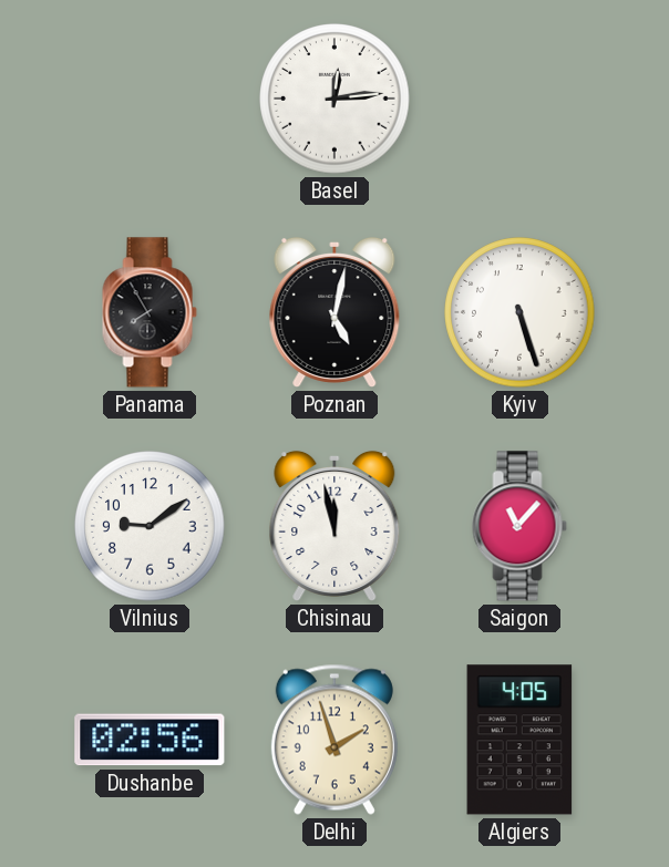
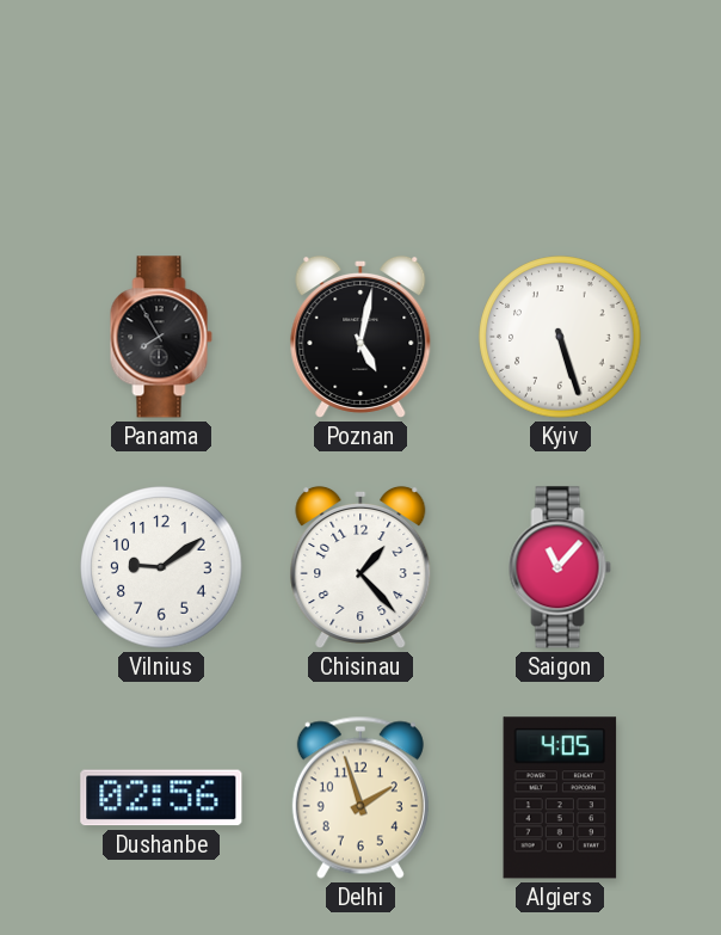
Basel: 12:14 -> none (334, 99)
Chisinau: 11:58 -> 1:23 (360, 567)
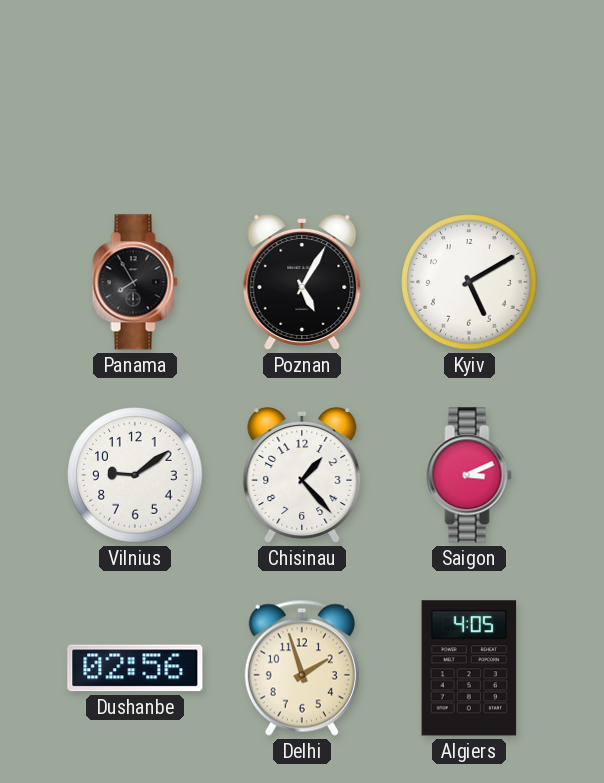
Poznan: 5:02 -> 5:05 (302, 282)
Kyiv: 5:27 -> 5:10 (469, 282)
Saigon: 11:07 -> 3:11 (469, 475)
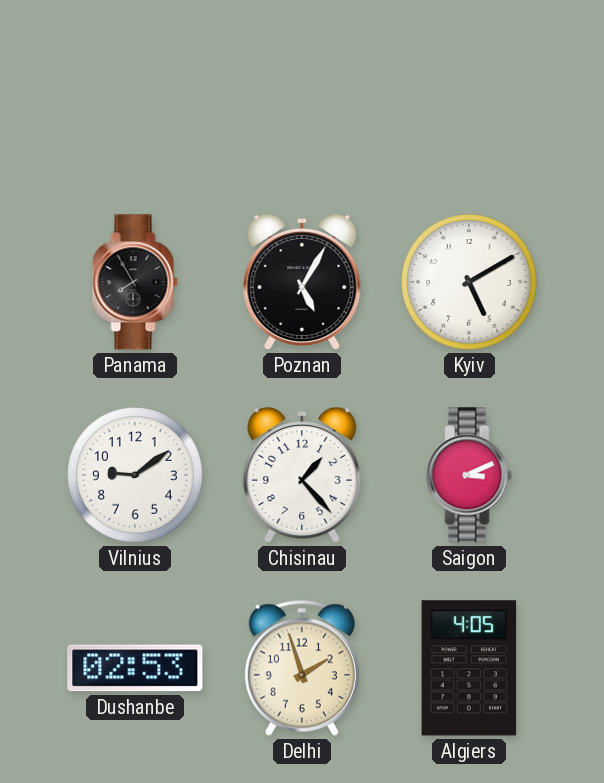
Dushanbe: 02:56 -> 02:53 (135, 668)
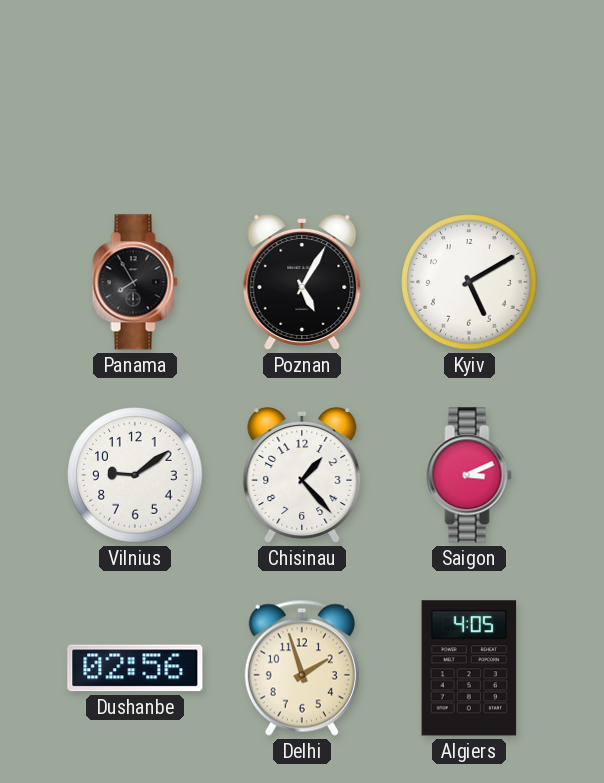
Dushanbe: 02:53 -> 02:56 (135, 668)
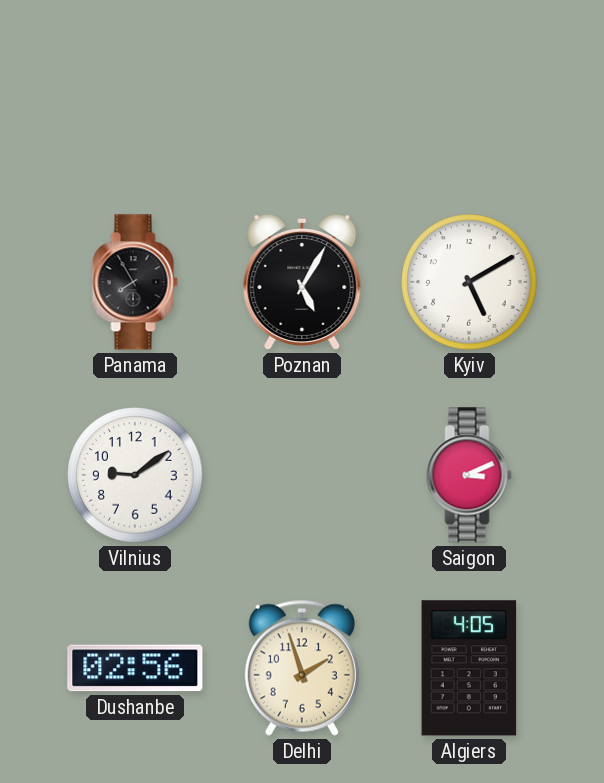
Chisinau: 1:23 -> none (302, 475)
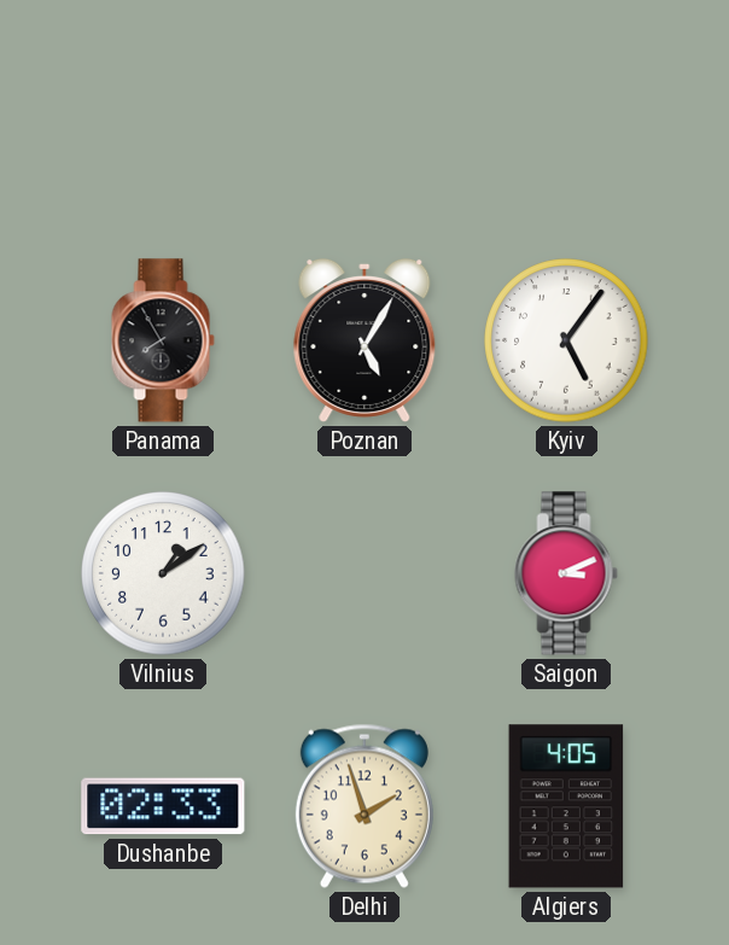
Kyiv: 5:10 -> 5:06 (566, 340)
Vilnius: 9:09 -> 1:09 (163, 573)
Dushanbe: 02:56 -> 02:33 (163, 806)
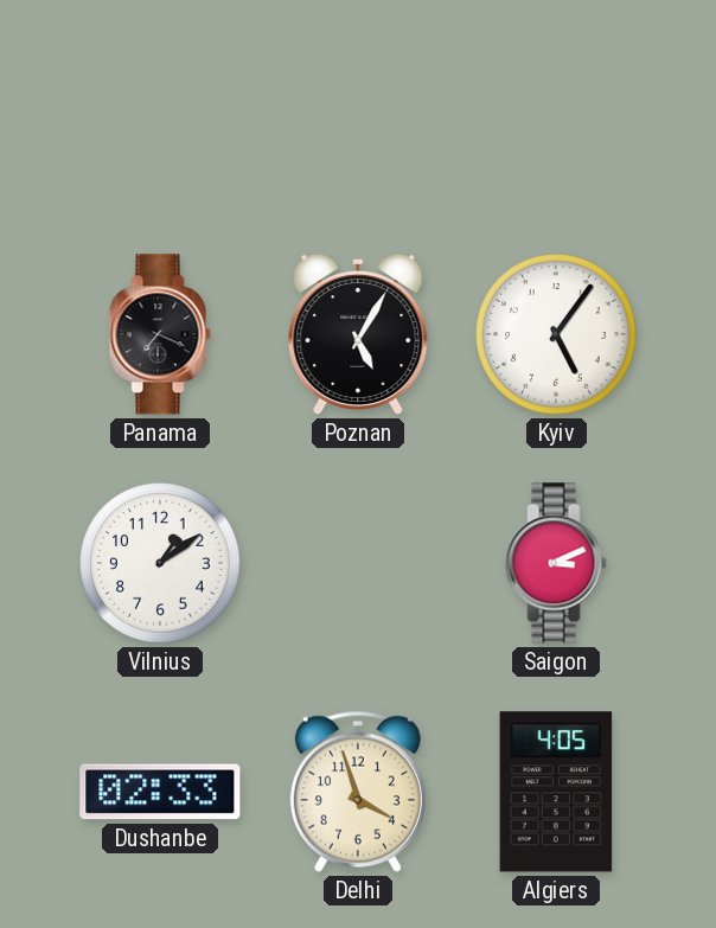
Panama: 7:55 -> 7:19 (160, 334)
Delhi: 1:57 -> 3:57 (358, 792)
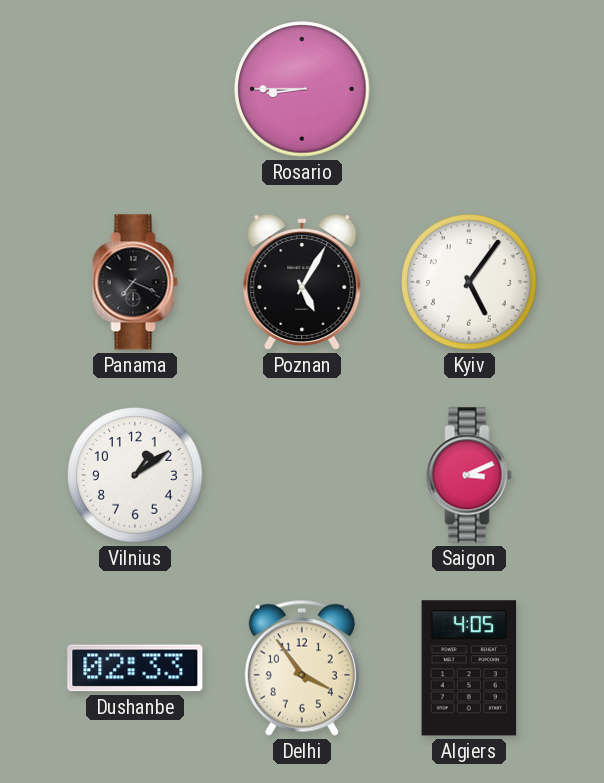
Rosario: none -> 8:45 (302, 89)
Delhi: 3:57 -> 3:54 (302, 668)
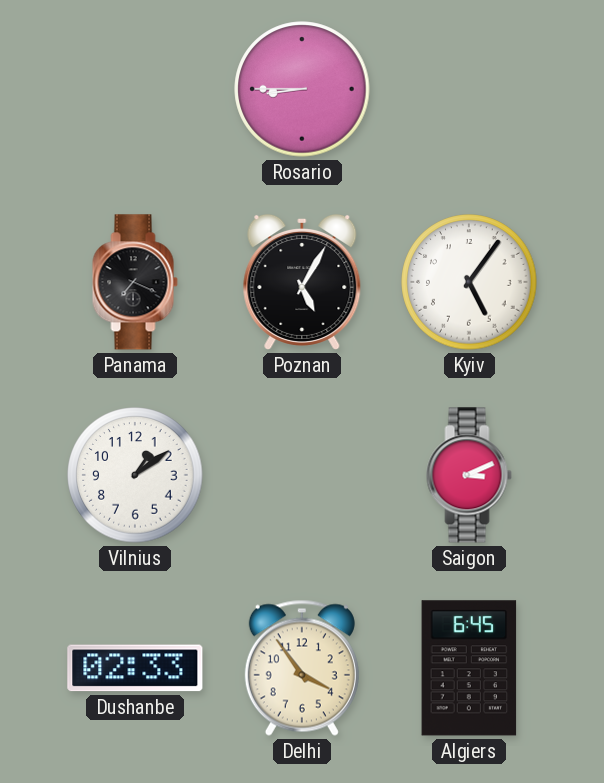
Algiers: 4:05 -> 6:45 (469, 668)
